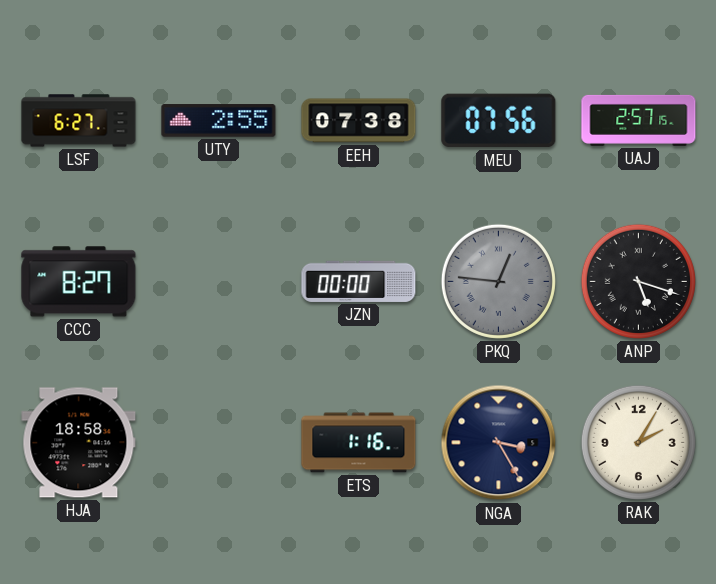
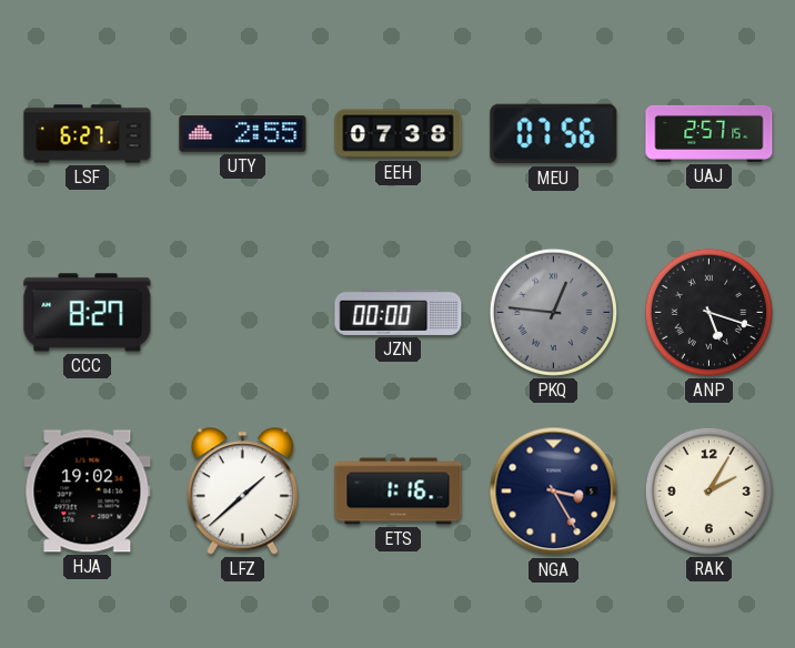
HJA: 18:58 -> 19:02 (88, 492)
LFZ: none -> 1:38 (242, 492)
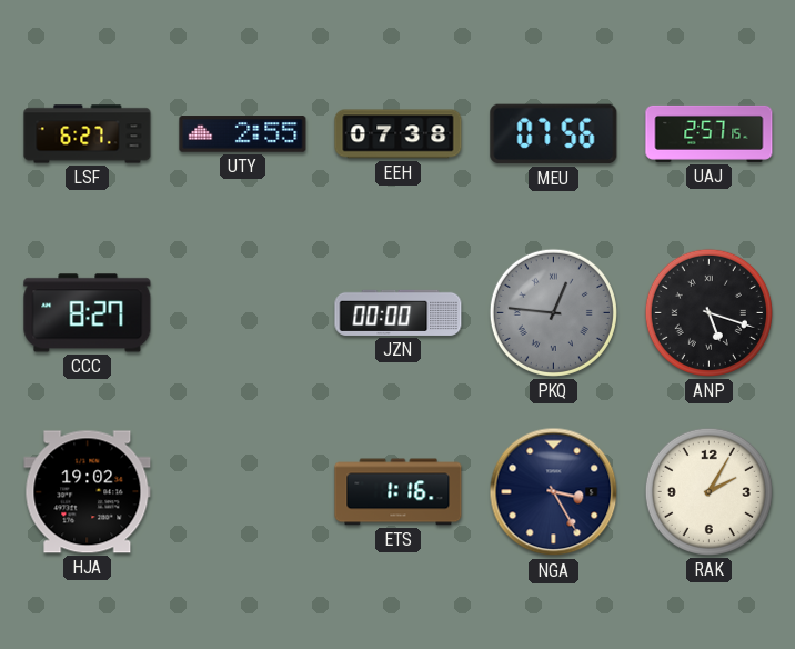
LFZ: 1:38 -> none (242, 492)
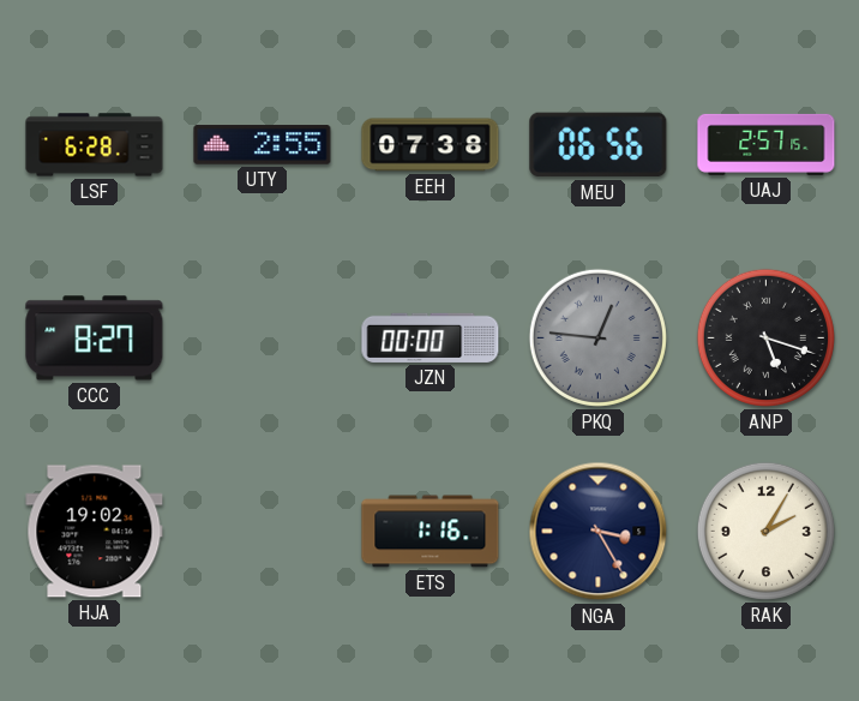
LSF: 6:27 -> 6:28 (95, 145)
MEU: 07:56 -> 06:56 (599, 145)
